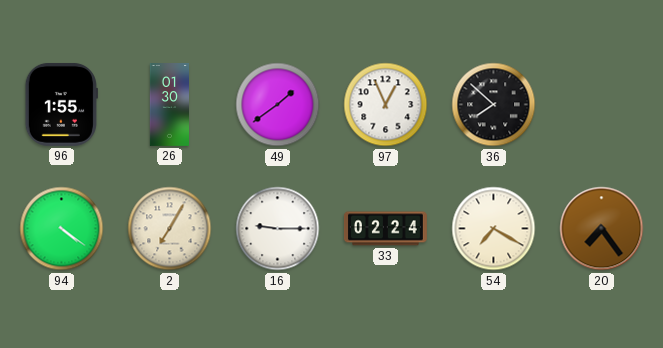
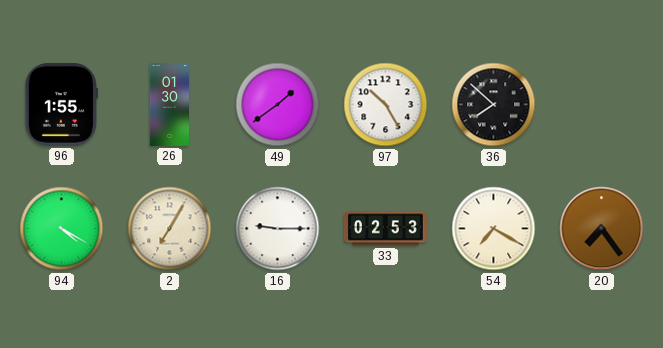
97: 12:56 -> 10:25 (386, 105)
94: 4:21 -> 4:20 (62, 229)
33: 02:24 -> 02:53 (385, 229)
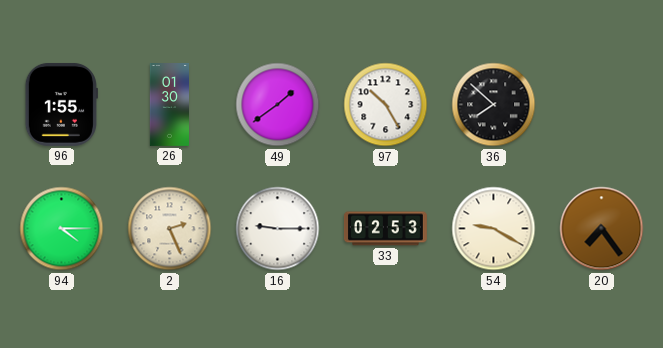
94: 4:20 -> 4:15 (62, 229)
2: 7:05 -> 2:26 (170, 229)
54: 7:20 -> 9:20 (494, 229)
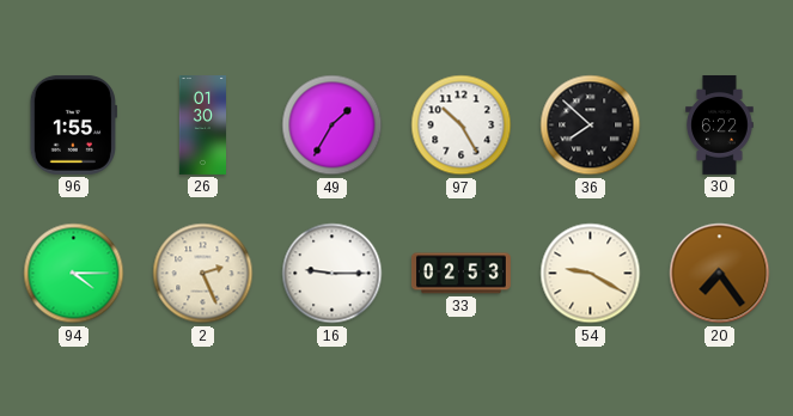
49: 1:39 -> 1:35 (333, 126)
30: none -> 6:22 (720, 126)
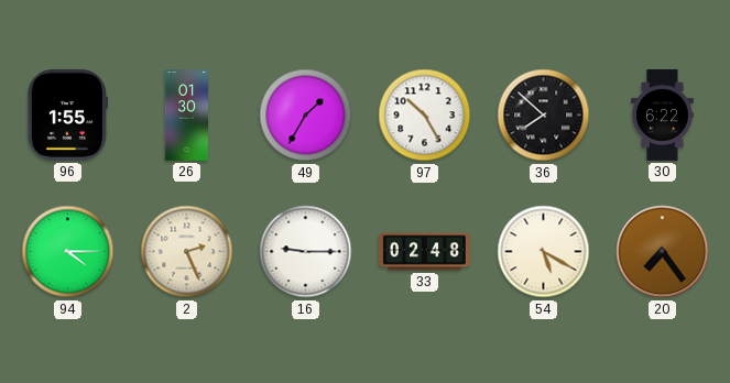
33: 02:53 -> 02:48 (424, 252)
54: 9:20 -> 5:20 (544, 252)
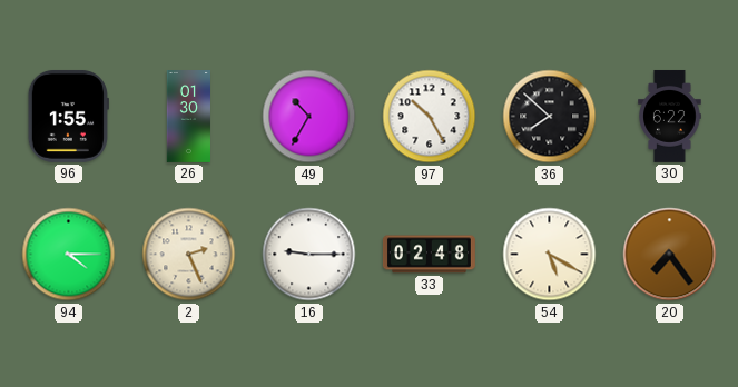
49: 1:35 -> 10:35 (309, 117)
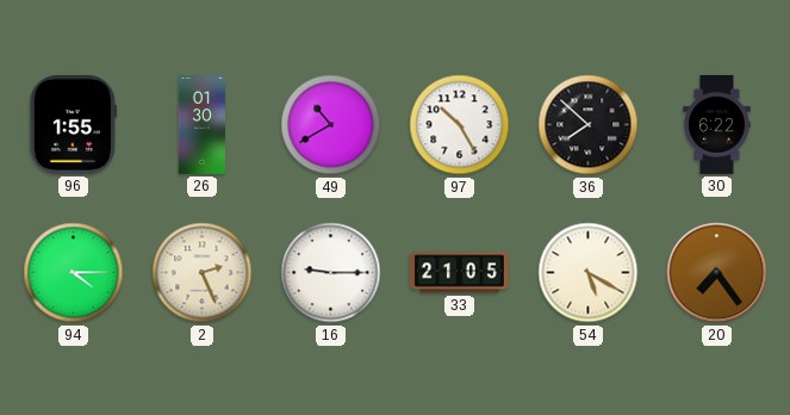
49: 10:35 -> 10:40 (331, 125)
33: 02:48 -> 21:05 (459, 273)
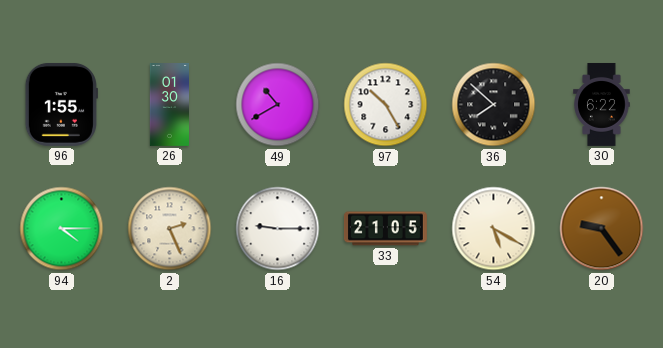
20: 7:24 -> 9:24 (602, 229)
